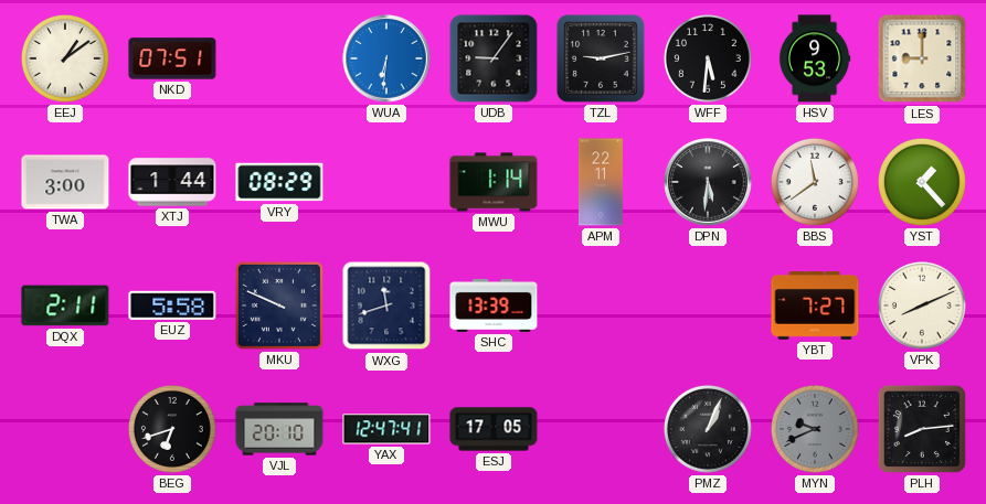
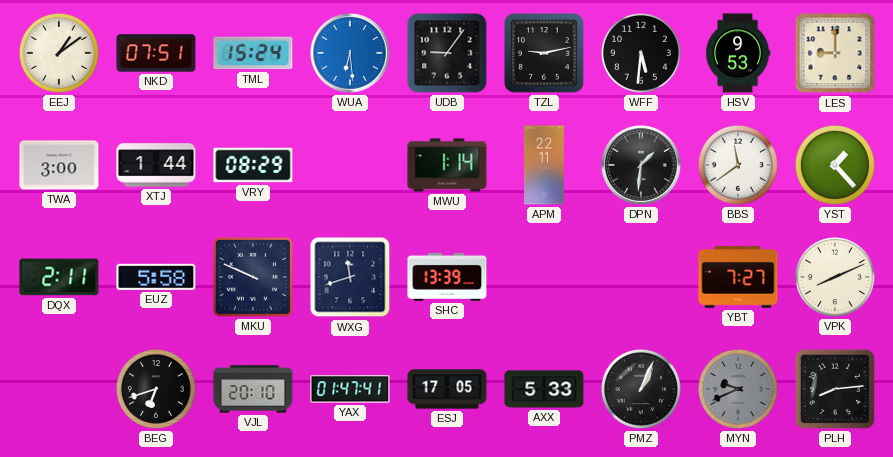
TML: none -> 15:24 (253, 53)
WUA: 6:31 -> 6:29 (350, 53)
DPN: 5:31 -> 1:31 (641, 165)
YAX: 12:47 -> 01:47 (350, 389)
AXX: none -> 5:33 (544, 389)
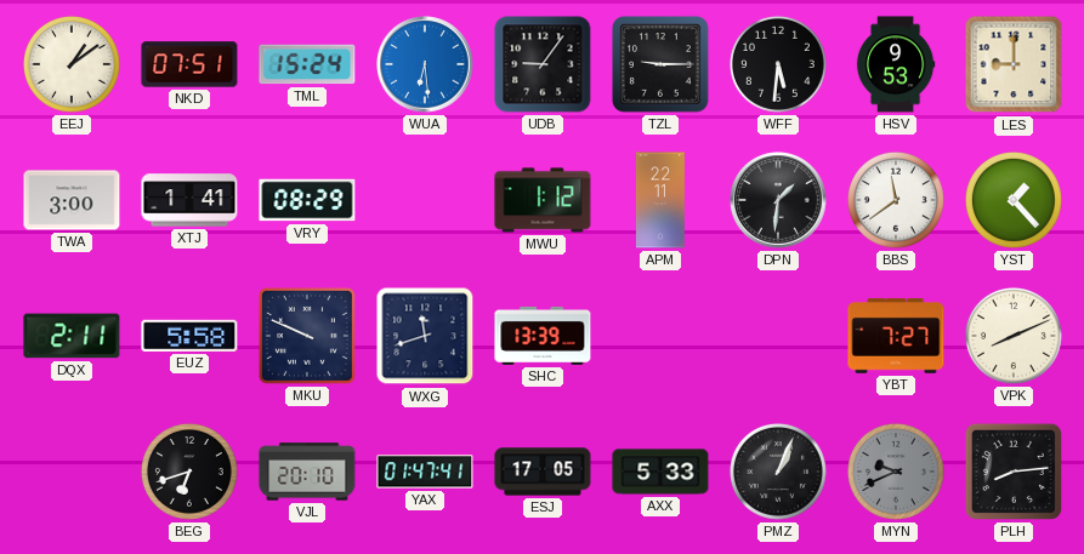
TZL: 9:13 -> 9:15 (660, 64)
XTJ: 1:44 -> 1:41 (189, 200)
MWU: 1:14 -> 1:12 (543, 200)
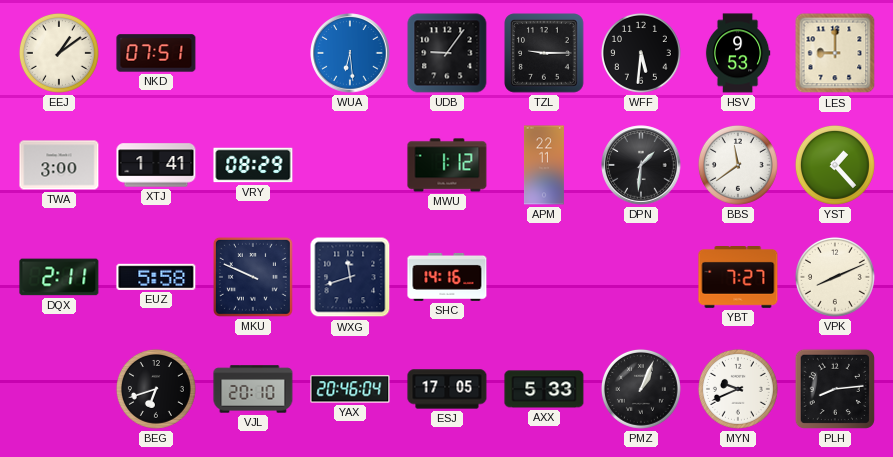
TML: 15:24 -> none (307, 64)
SHC: 13:39 -> 14:16 (447, 277)
YAX: 01:47 -> 20:46 (350, 389)
MYN dial: grey -> white (738, 389)
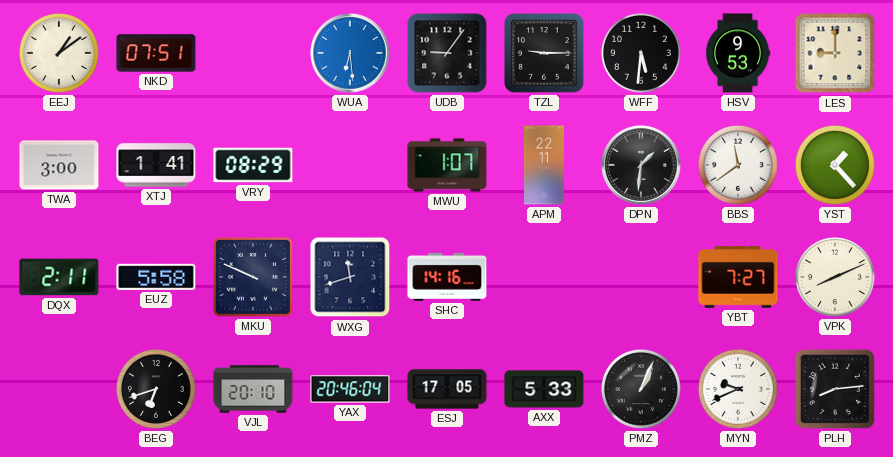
MWU: 1:12 -> 1:07 (447, 165)
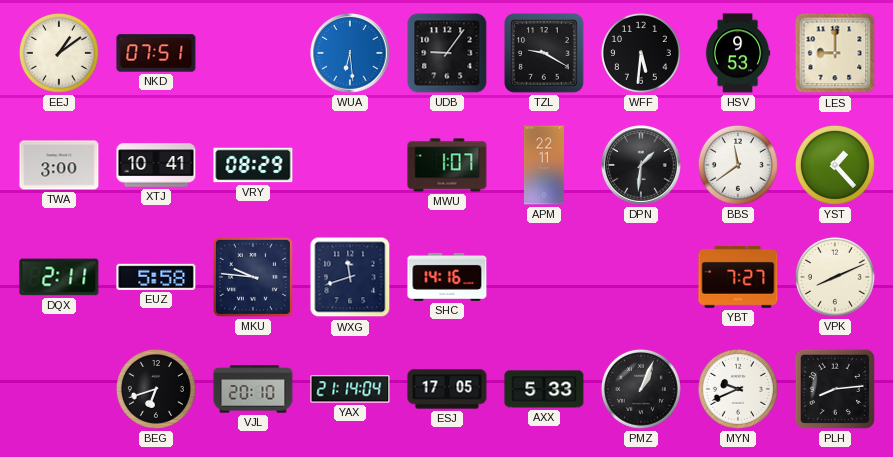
TZL: 9:15 -> 9:20 (544, 53)
XTJ: 1:41 -> 10:41 (156, 165)
MKU: 9:49 -> 9:46 (253, 277)
YAX: 20:46 -> 21:14 (350, 389)
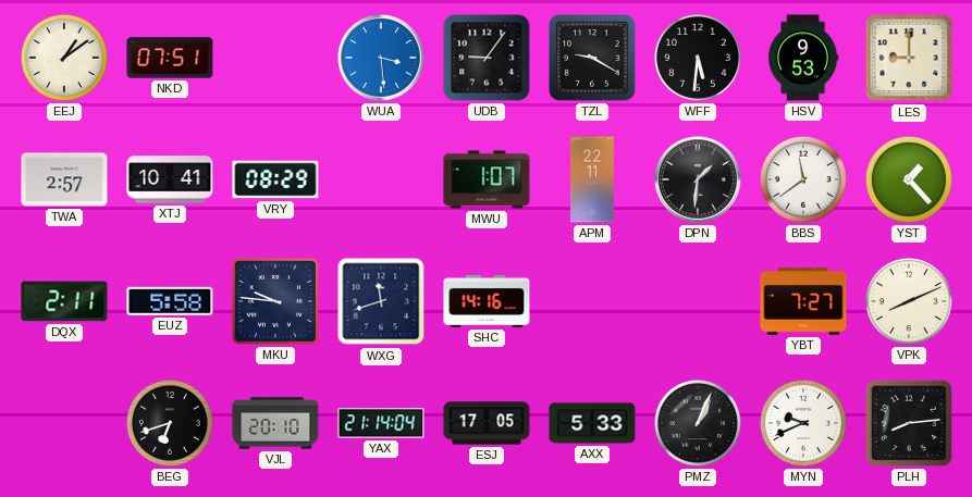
WUA: 6:29 -> 3:29 (381, 58)
TWA: 3:00 -> 2:57 (64, 179)
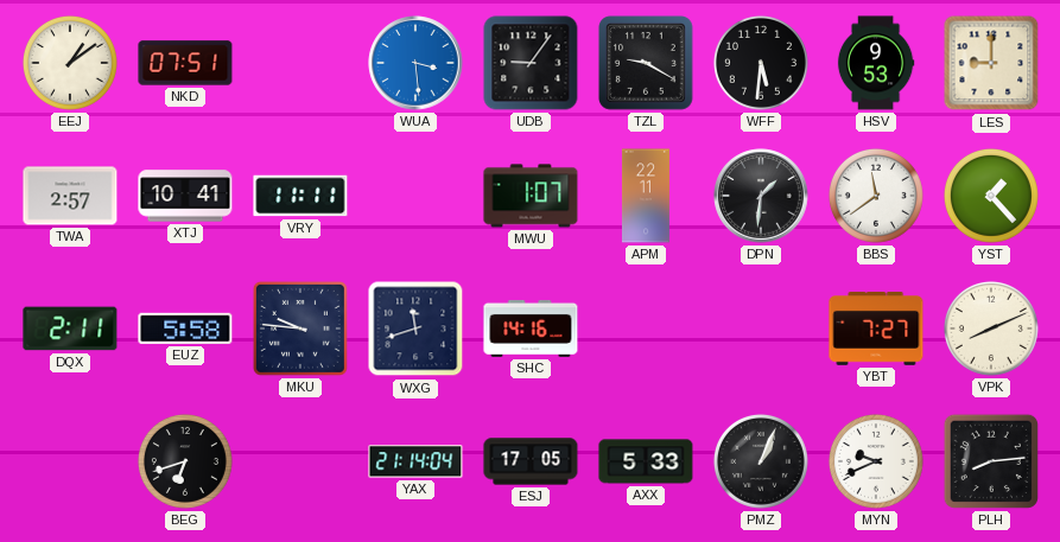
VRY: 08:29 -> 11:11 (300, 196)
VJL: 20:10 -> none (275, 423)
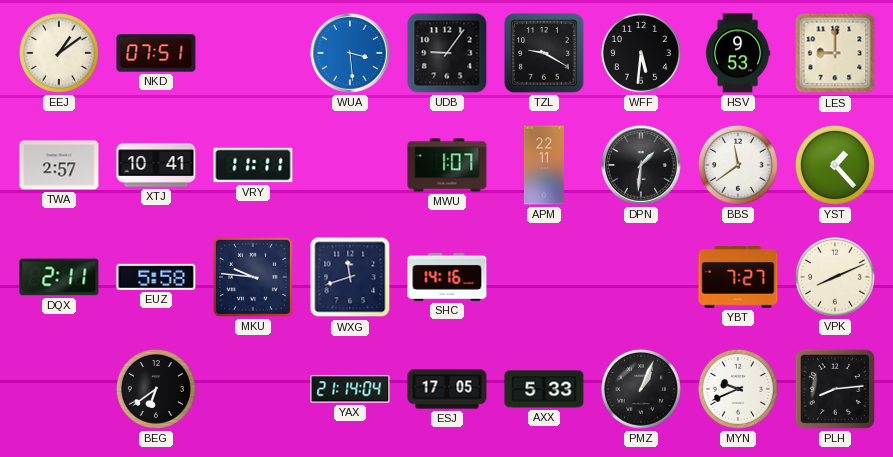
BEG: 6:42 -> 6:39 (156, 389)
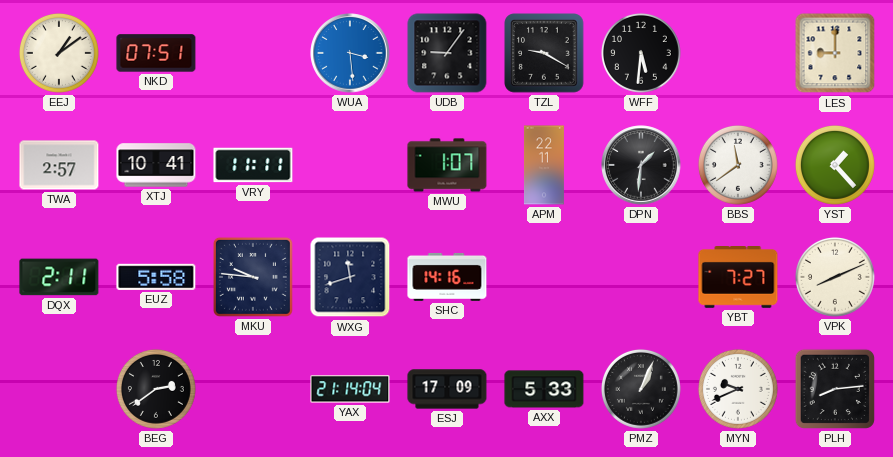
HSV: 9:53 -> none (738, 53)
BEG: 6:39 -> 2:39 (156, 389)
ESJ: 17:05 -> 17:09 (447, 389)
